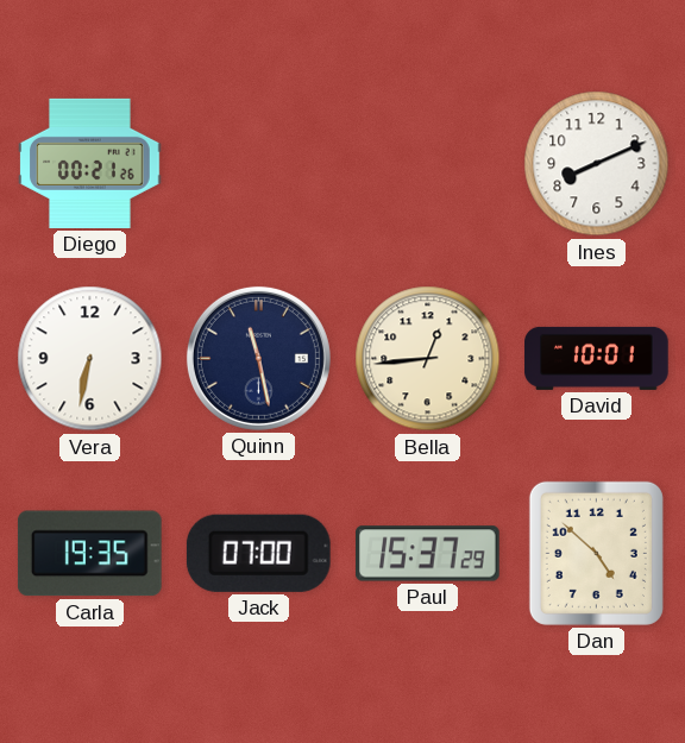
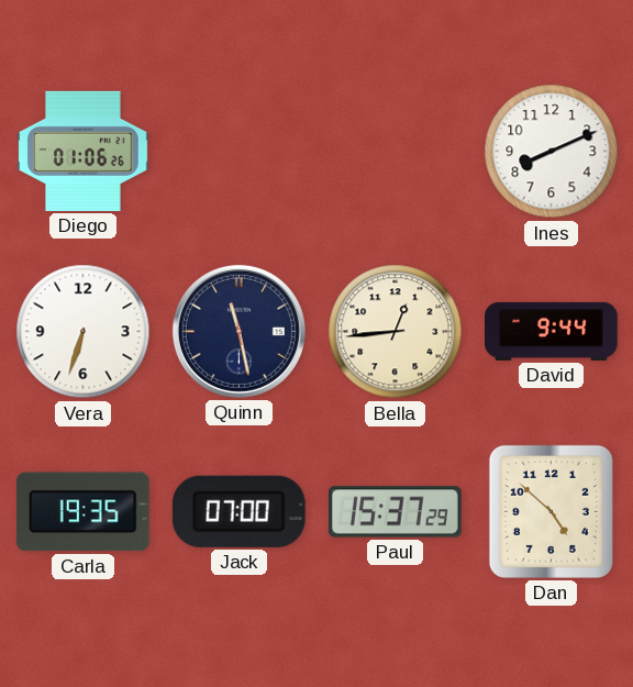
Diego: 00:21 -> 01:06 (84, 151)
Vera: 6:32 -> 6:33 (84, 332)
David: 10:01 -> 9:44 (552, 331)
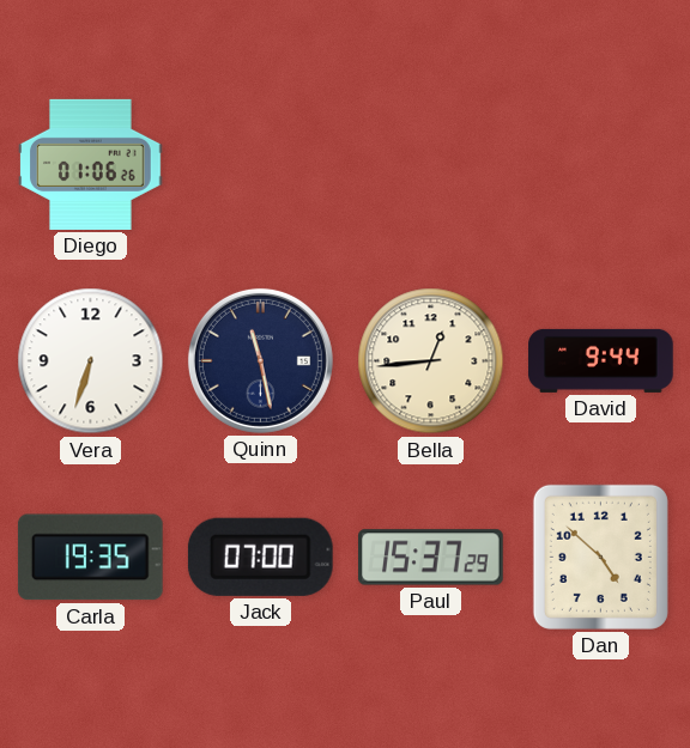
Ines: 8:11 -> none (552, 152)
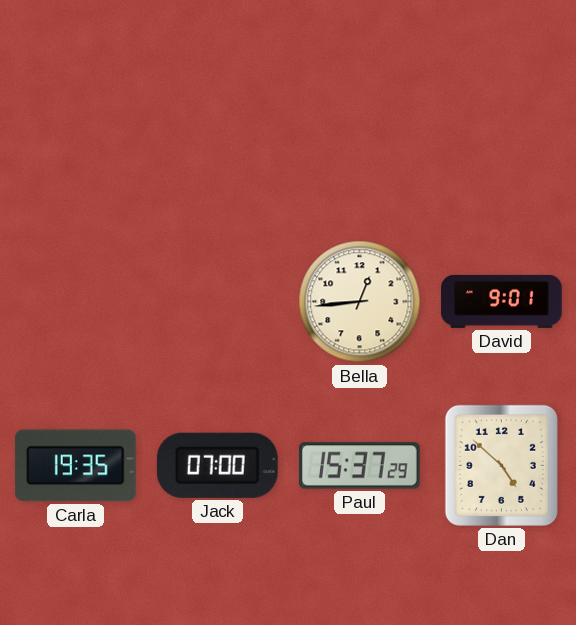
Diego: 01:06 -> none (91, 164)
Vera: 6:33 -> none (91, 361)
Quinn: 11:28 -> none (260, 360)
David: 9:44 -> 9:01 (502, 301)
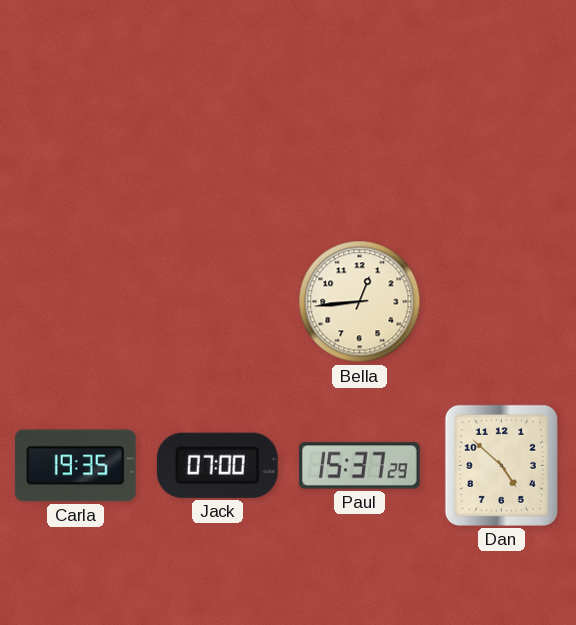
David: 9:01 -> none (502, 301)
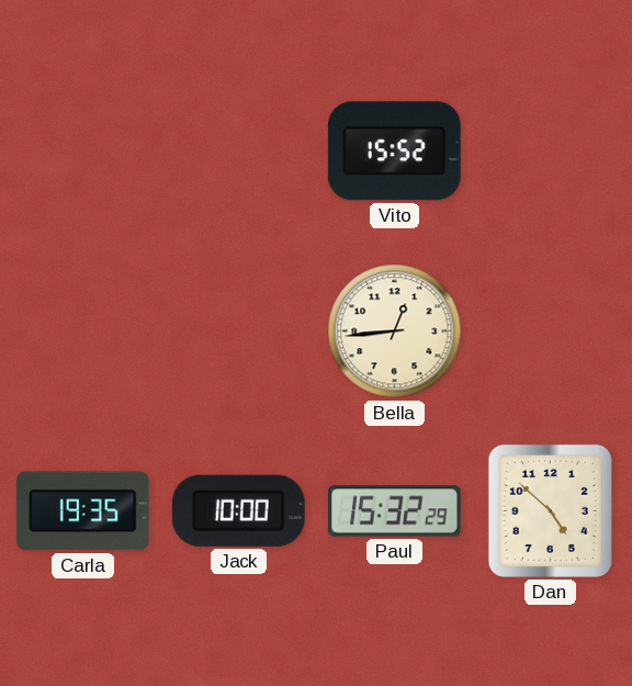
Vito: none -> 15:52 (394, 151)
Jack: 07:00 -> 10:00 (238, 510)
Paul: 15:37 -> 15:32 (395, 511)
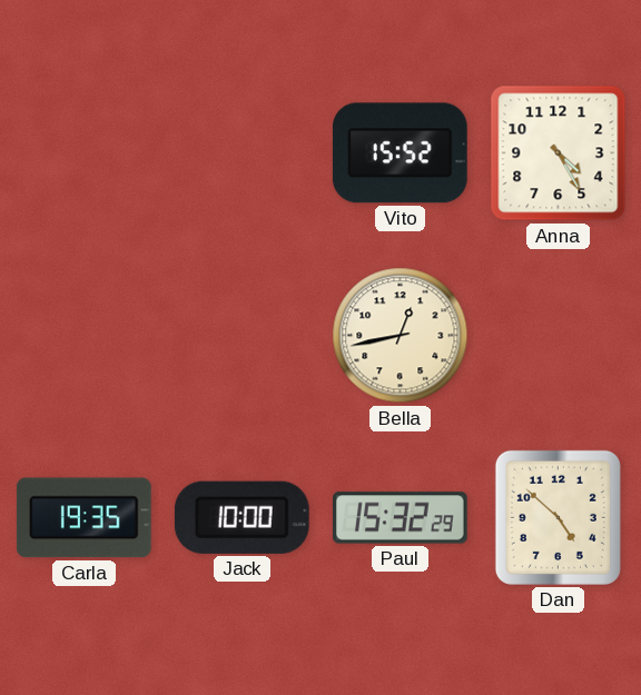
Anna: none -> 4:25 (559, 153)
Bella: 12:44 -> 12:43 (401, 336)
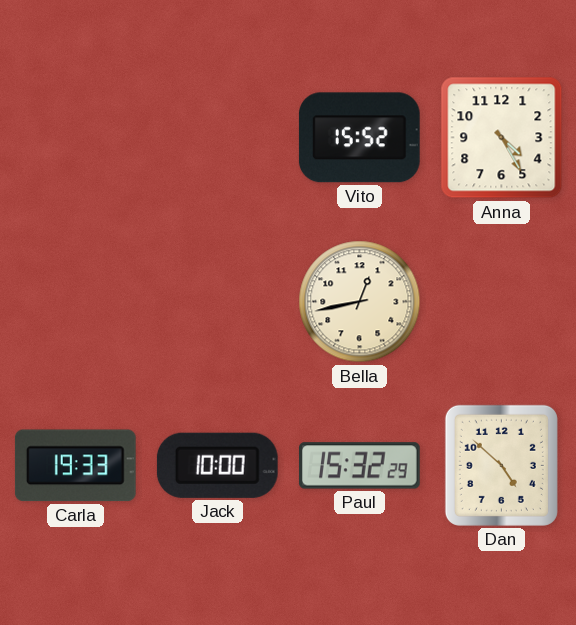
Carla: 19:35 -> 19:33 (75, 466)
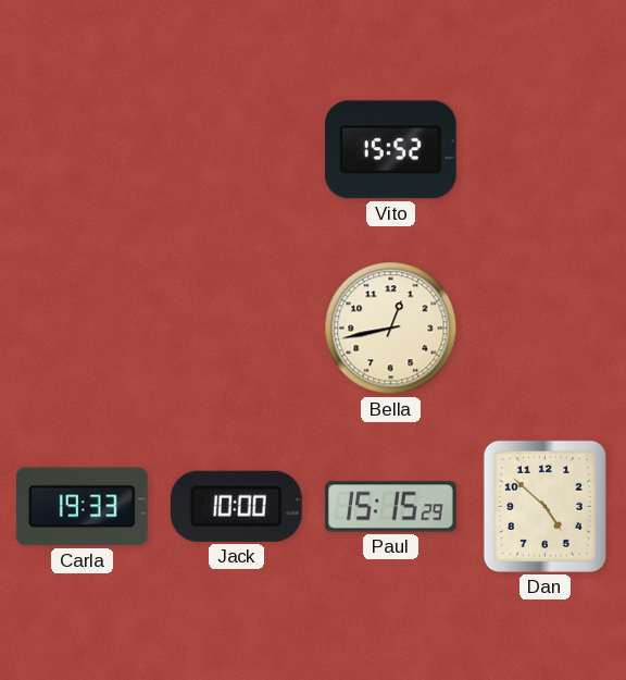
Anna: 4:25 -> none (502, 138)
Paul: 15:32 -> 15:15 (391, 507)
